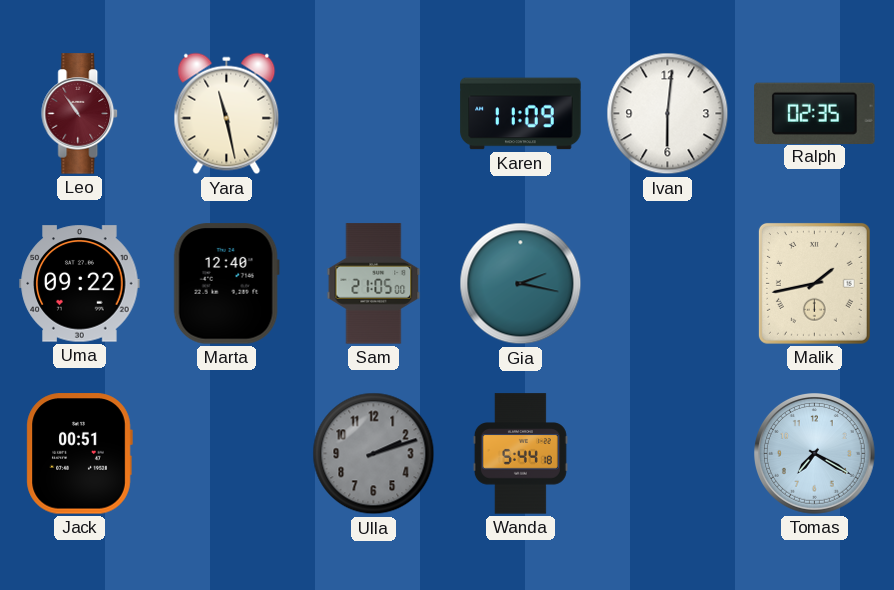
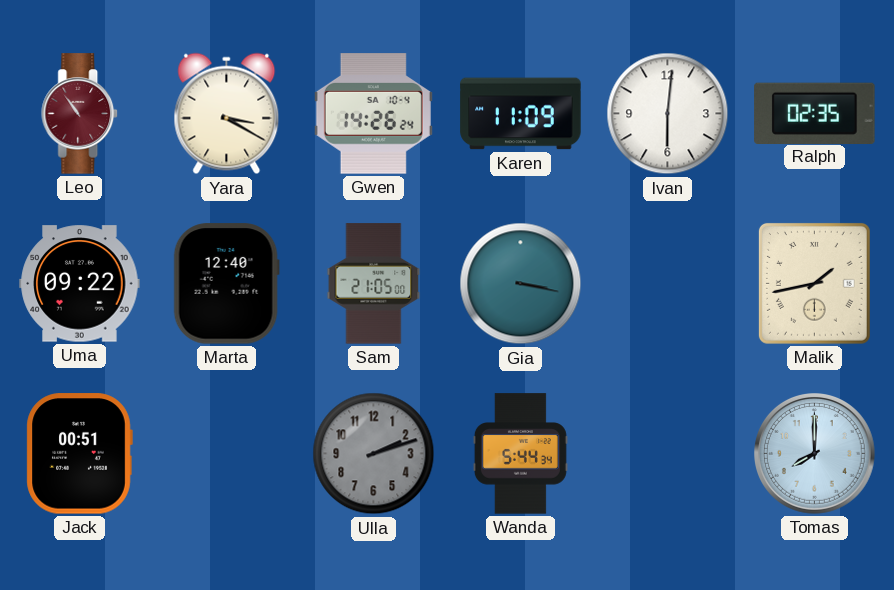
Yara: 11:28 -> 3:20 (227, 114)
Gwen: none -> 14:26 (373, 114)
Gia: 2:17 -> 3:17 (521, 284)
Wanda: 5:44:18 -> 5:44:34 (520, 454)
Tomas: 7:20 -> 8:00 (815, 454)
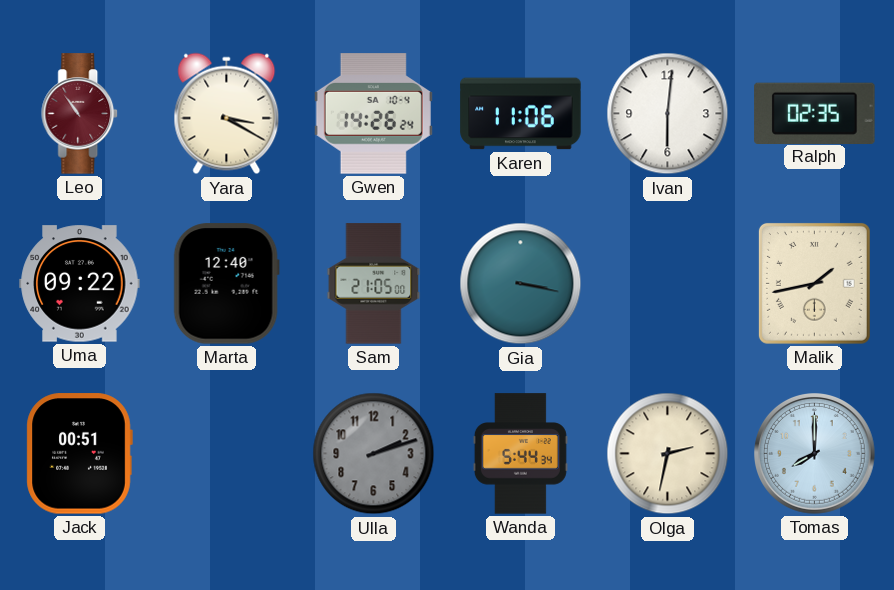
Karen: 11:09 -> 11:06 (521, 114)
Olga: none -> 2:32 (668, 454)
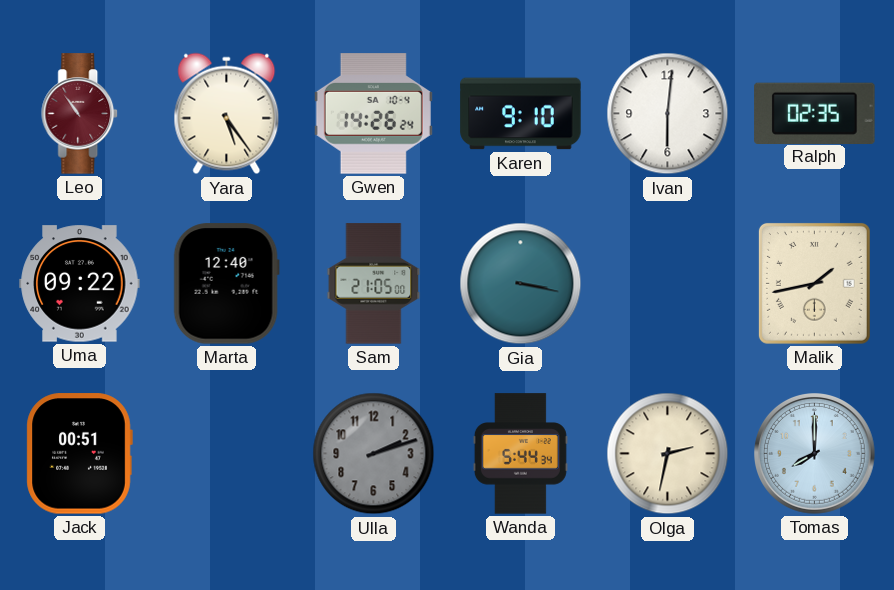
Yara: 3:20 -> 5:24 (227, 114)
Karen: 11:06 -> 9:10 (521, 114)
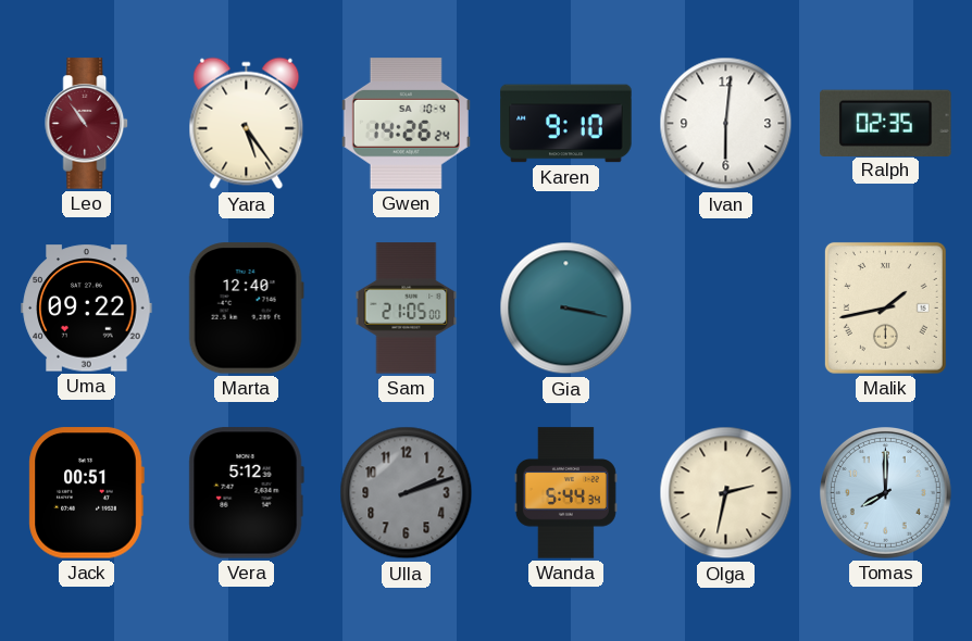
Vera: none -> 5:12 (246, 493)
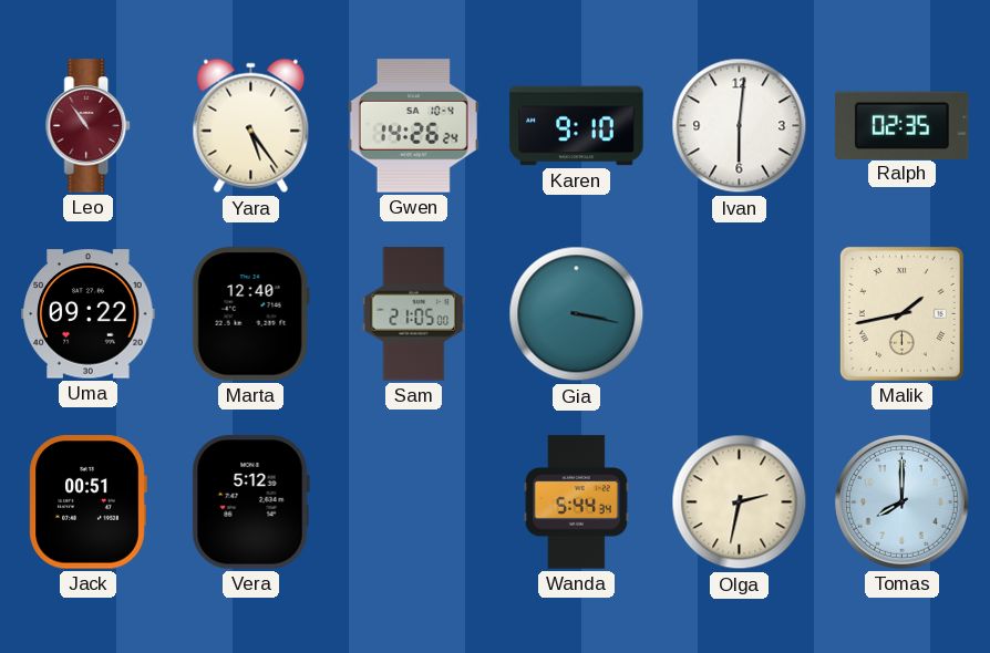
Ulla: 2:12 -> none (407, 493)
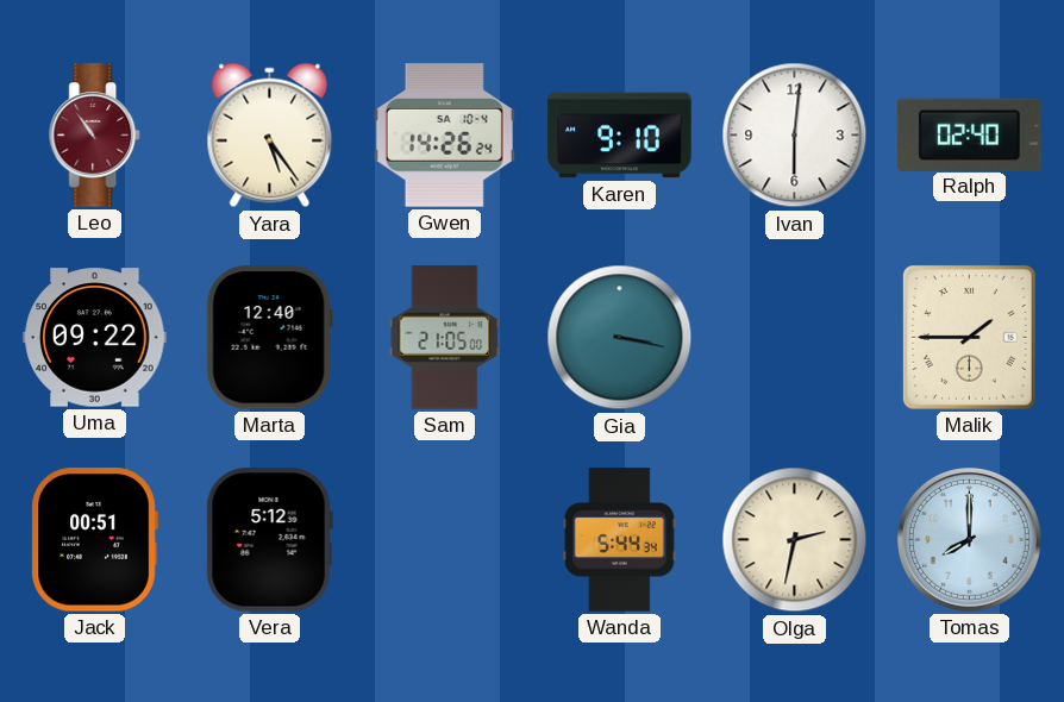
Ralph: 02:35 -> 02:40 (970, 134)
Malik: 1:43 -> 1:45 (969, 337)
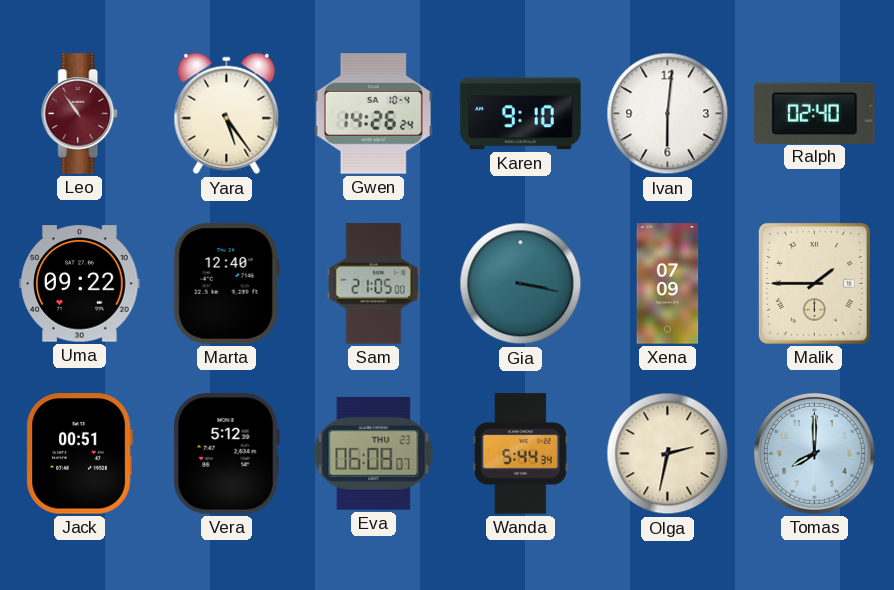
Xena: none -> 07:09 (668, 284)
Eva: none -> 06:08 (374, 453)
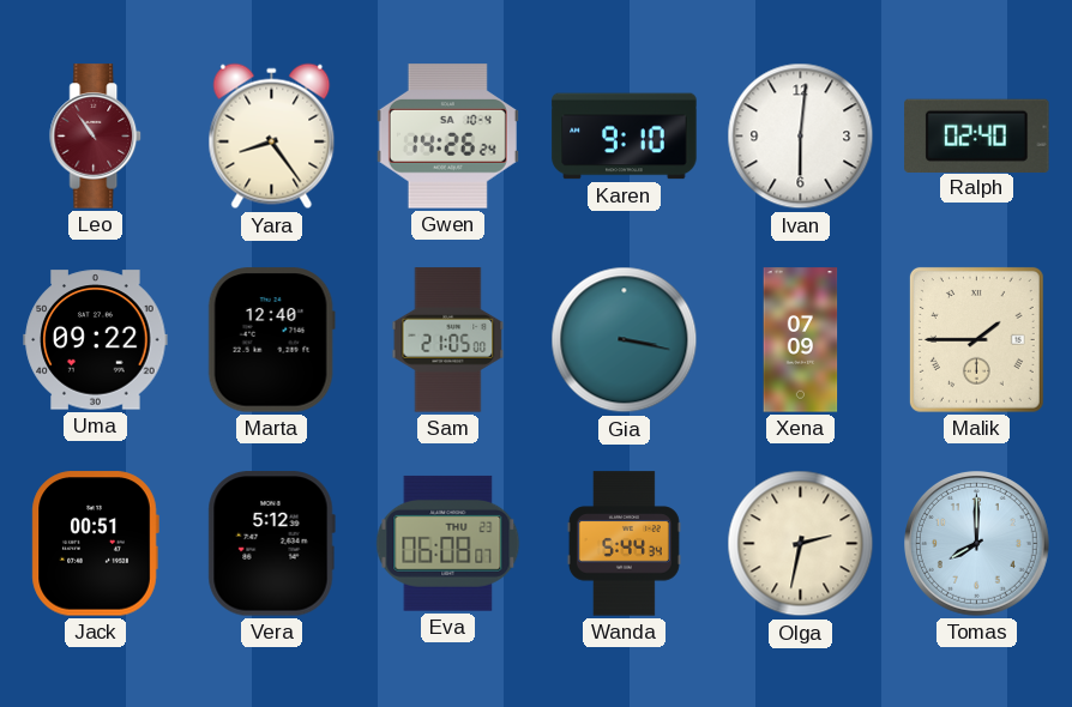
Yara: 5:24 -> 8:24 (272, 137)
